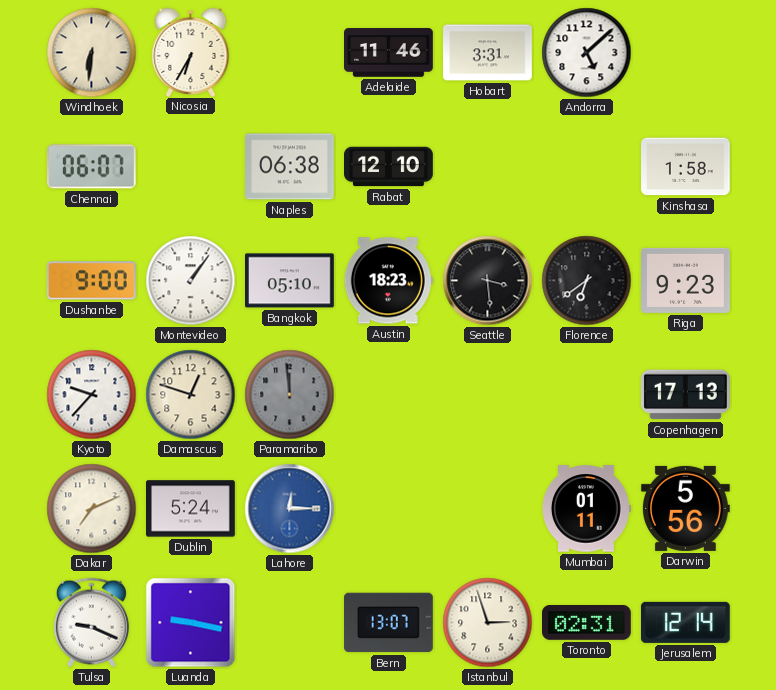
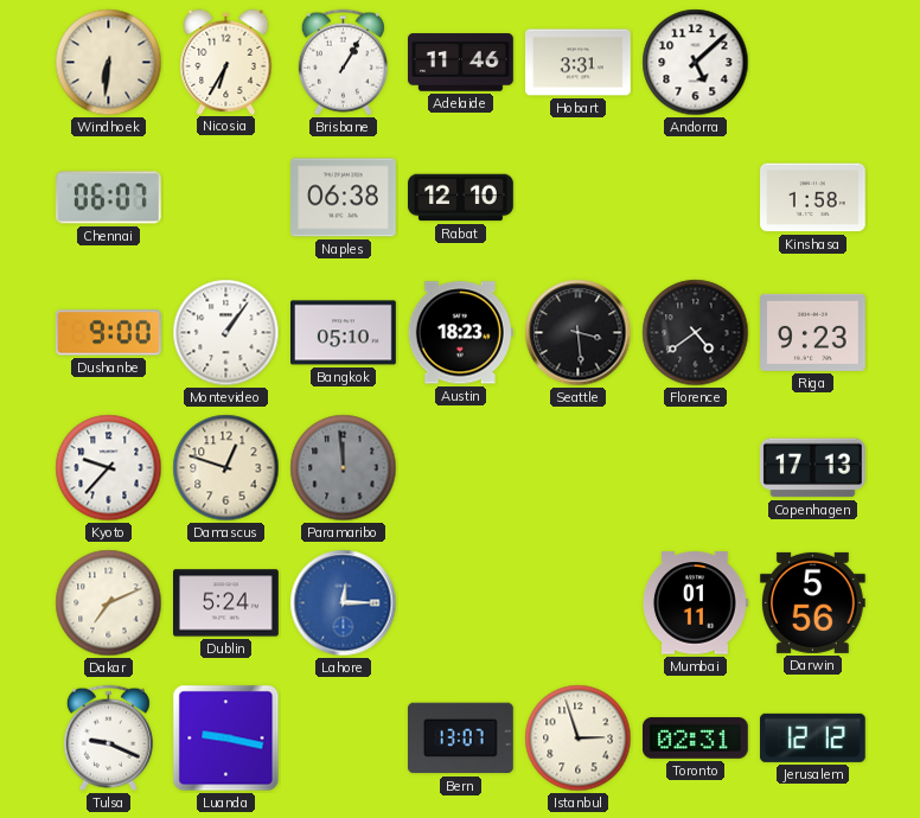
Brisbane: none -> 1:05 (343, 63)
Florence: 6:39 -> 4:39 (696, 333)
Jerusalem: 12:14 -> 12:12 (812, 737)
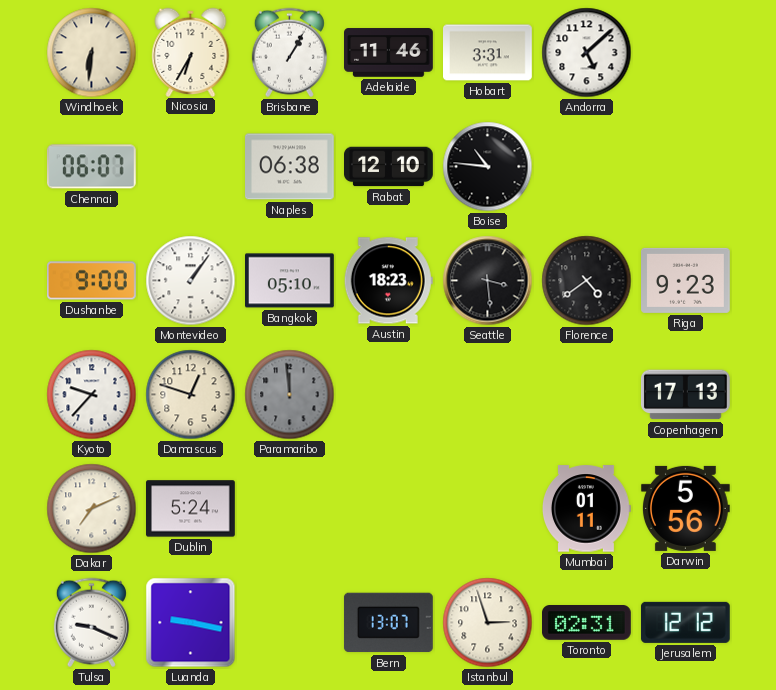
Boise: none -> 10:46 (488, 167)
Kinshasa: 1:58 -> none (813, 198)
Lahore: 12:15 -> none (344, 603)
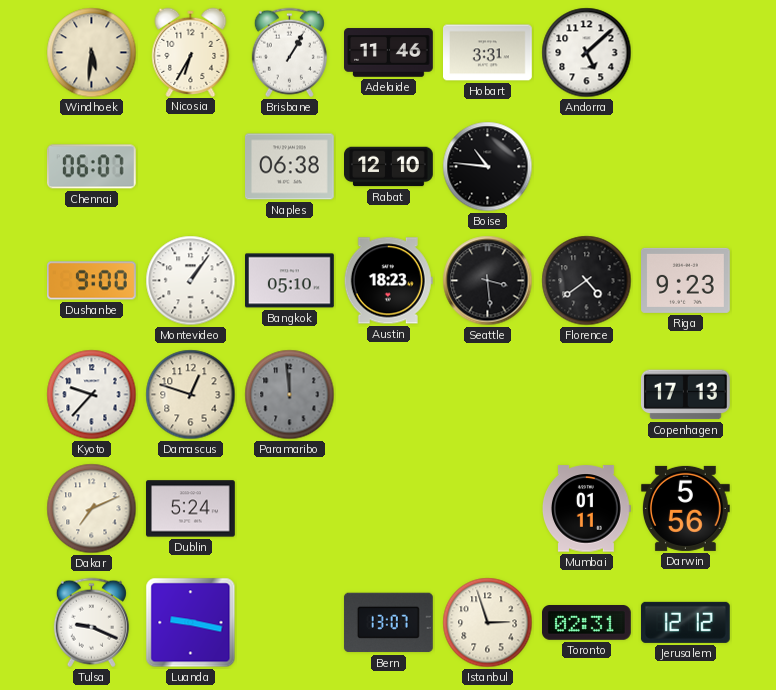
Windhoek: 6:31 -> 5:31 (92, 53)
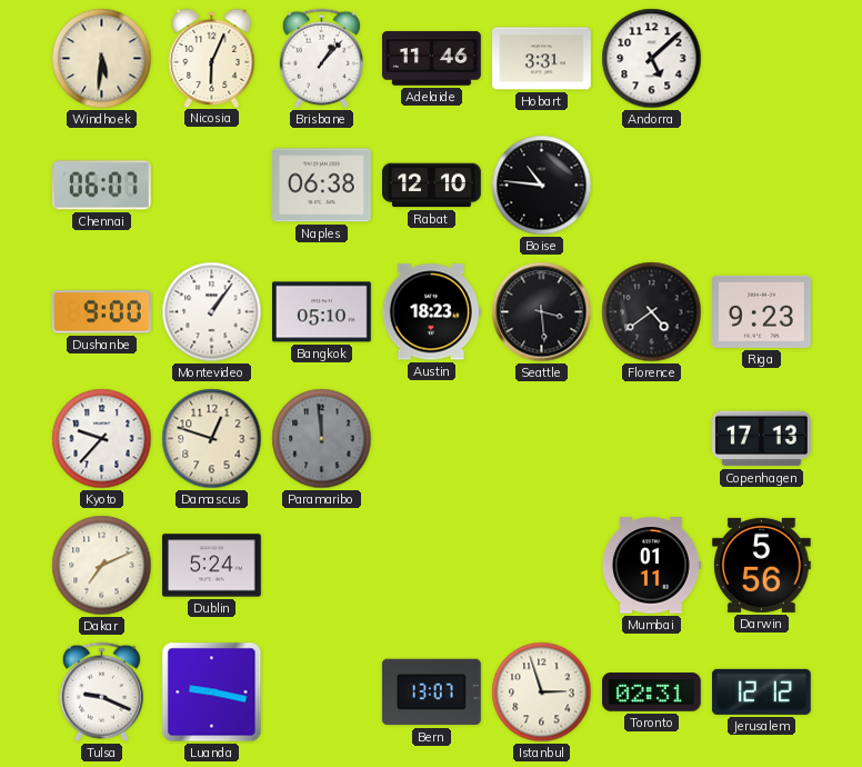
Nicosia: 6:35 -> 6:04 (212, 58)
Brisbane: 1:05 -> 1:07 (321, 59)
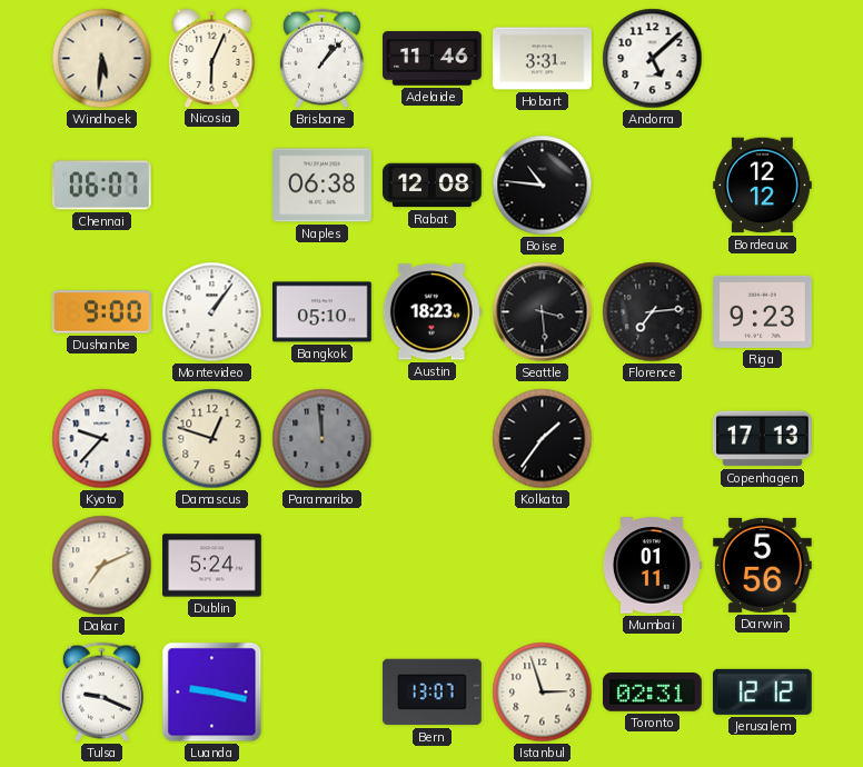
Rabat: 12:10 -> 12:08 (433, 186)
Bordeaux: none -> 12:12 (763, 186)
Florence: 4:39 -> 7:14 (653, 312)
Kolkata: none -> 1:36 (543, 439)
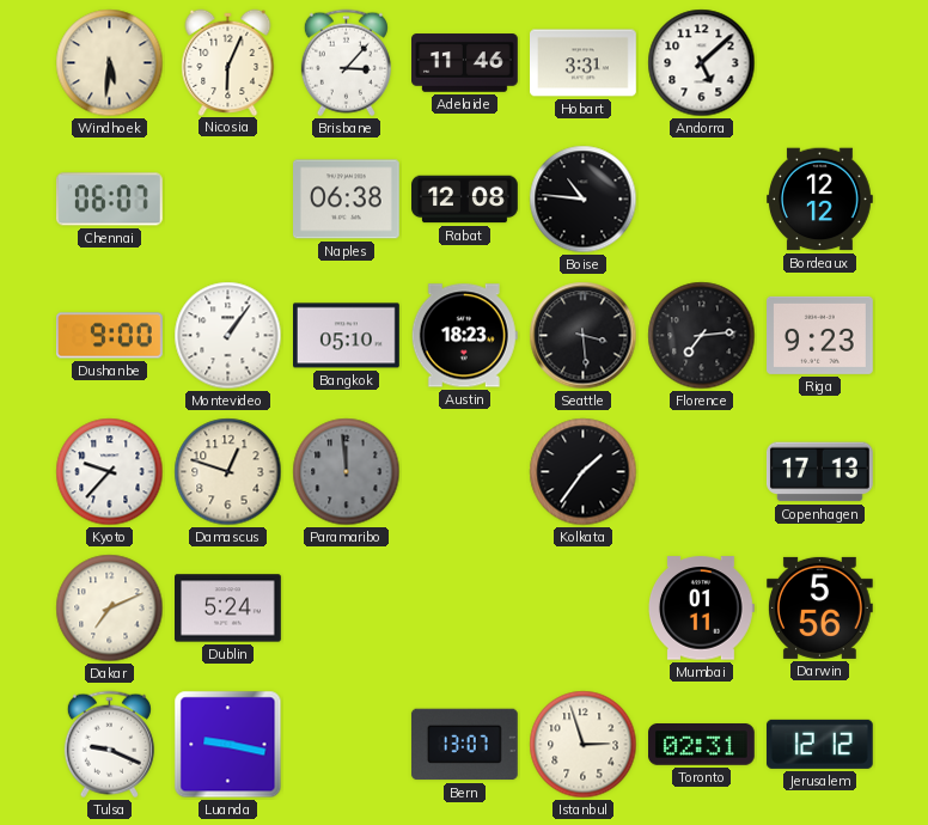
Brisbane: 1:07 -> 3:07 (346, 63)
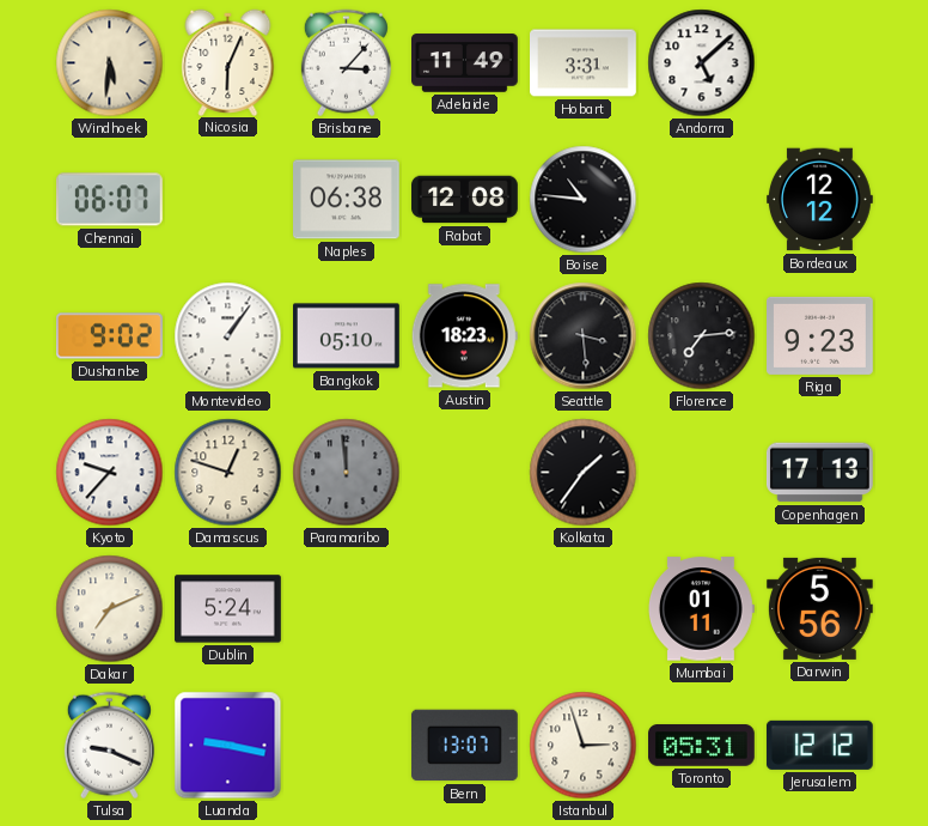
Adelaide: 11:46 -> 11:49 (465, 63)
Dushanbe: 9:00 -> 9:02 (110, 336)
Toronto: 02:31 -> 05:31 (702, 746)
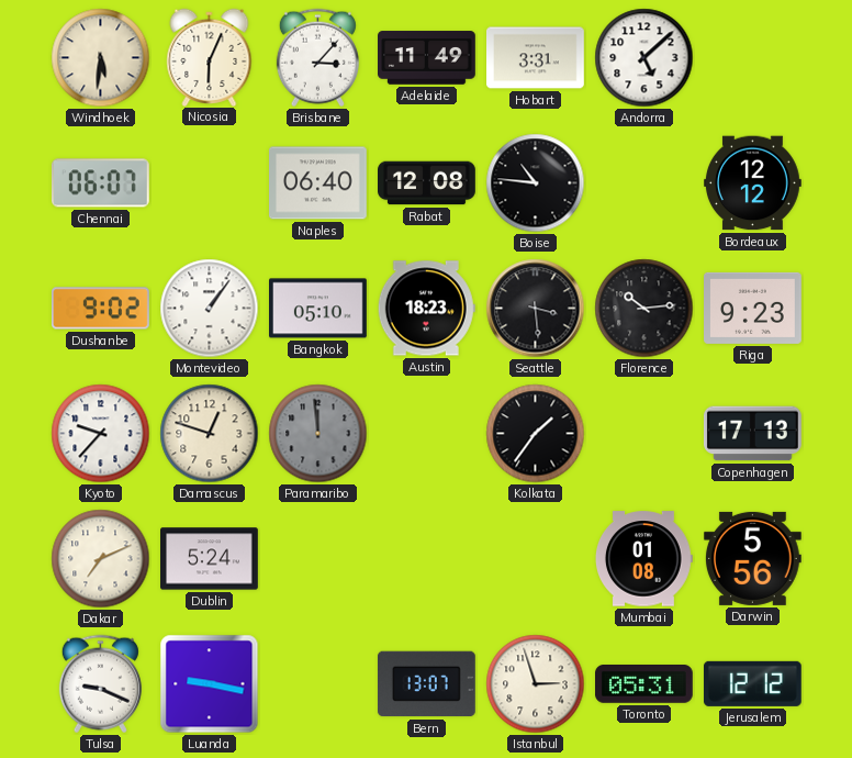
Naples: 06:38 -> 06:40 (318, 183)
Florence: 7:14 -> 10:14 (644, 309)
Mumbai: 01:11 -> 01:08 (643, 559)
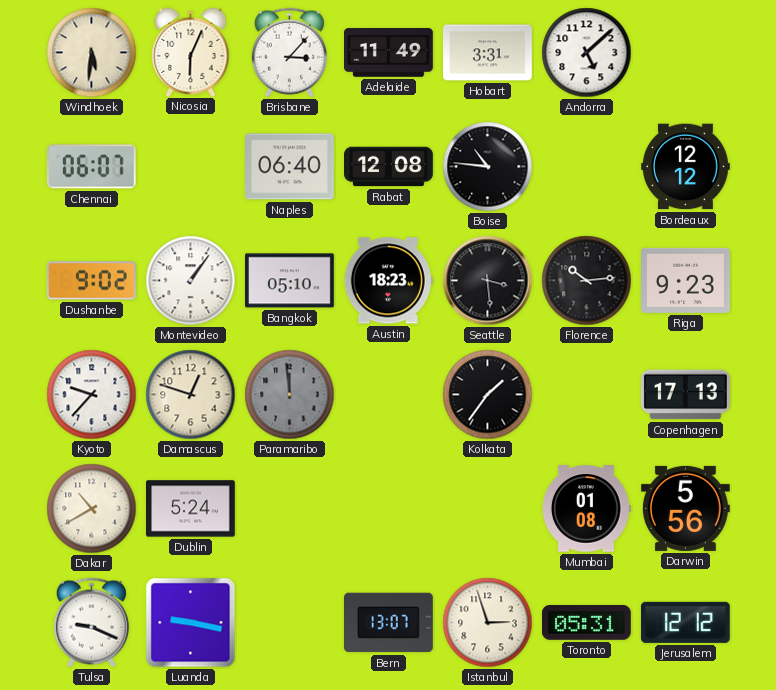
Dakar: 7:11 -> 10:40 (92, 509)
